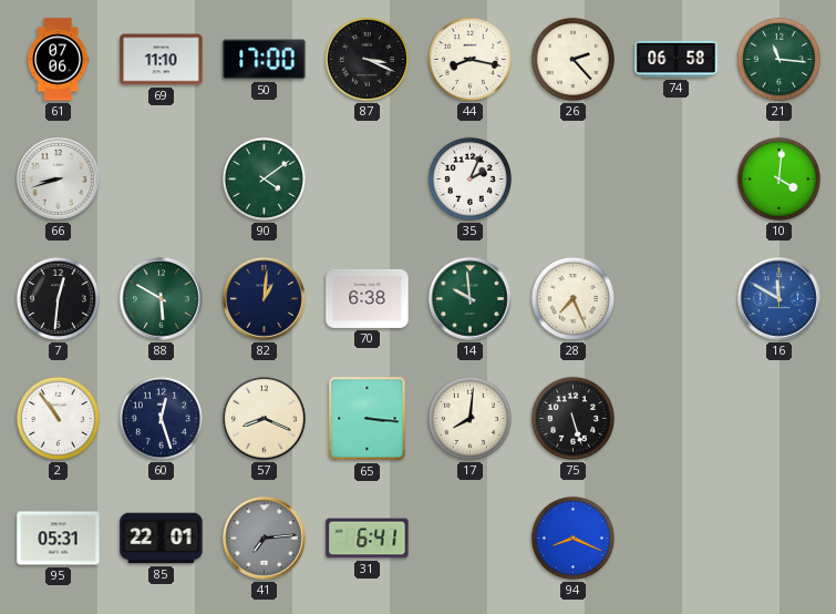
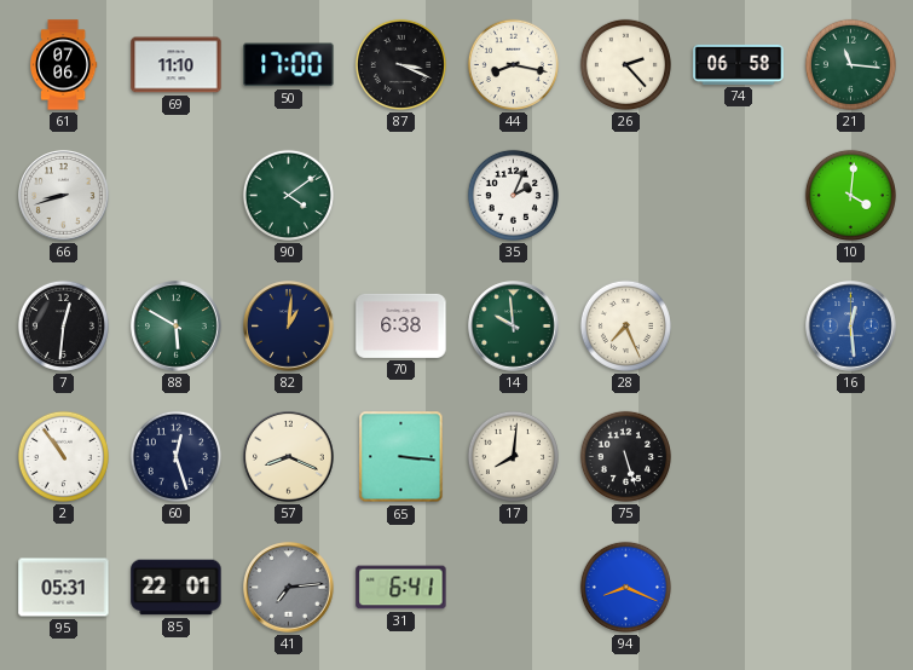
16: 11:50 -> 12:29 (851, 327)
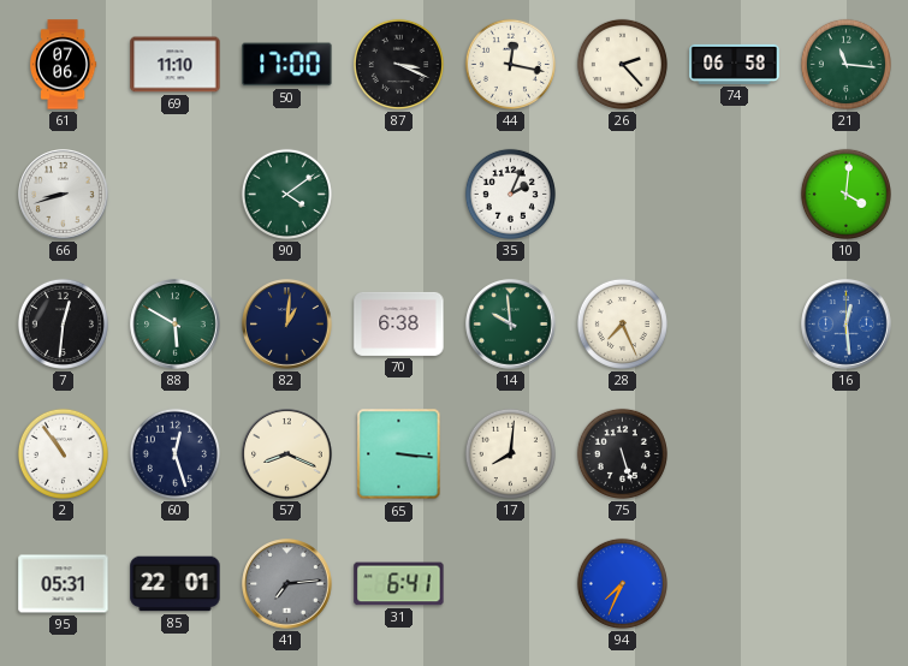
44: 8:17 -> 12:17 (510, 64)
94: 8:19 -> 7:34 (622, 583)
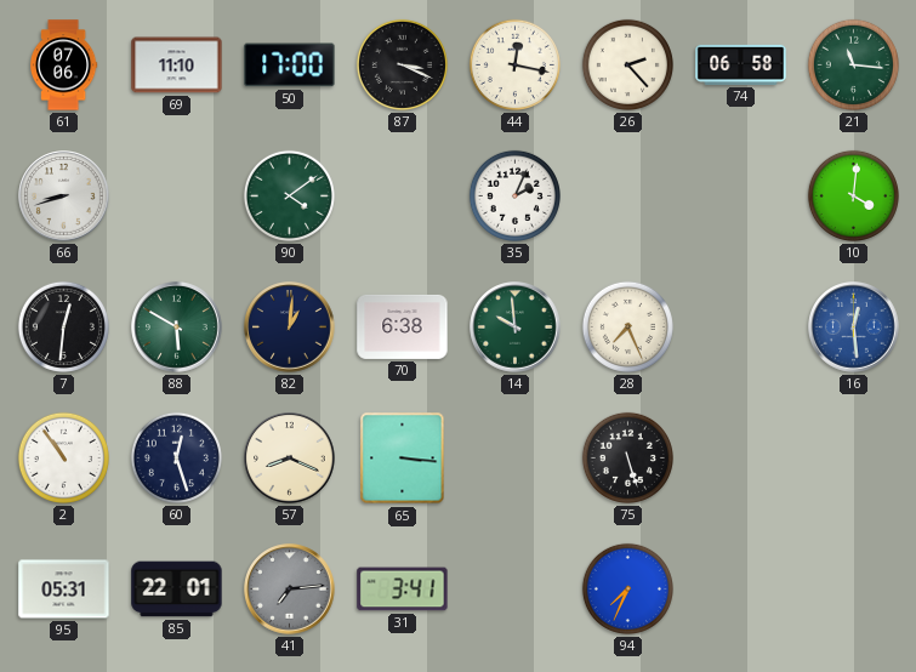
17: 8:01 -> none (510, 453)
31: 6:41 -> 3:41 (403, 590)
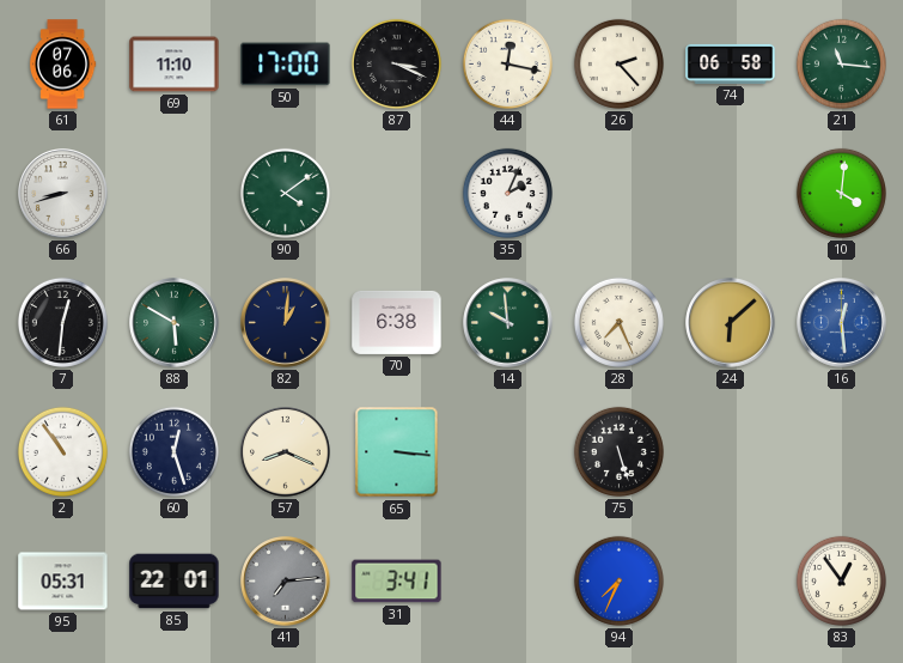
24: none -> 6:08 (731, 323)
83: none -> 12:54 (841, 580)
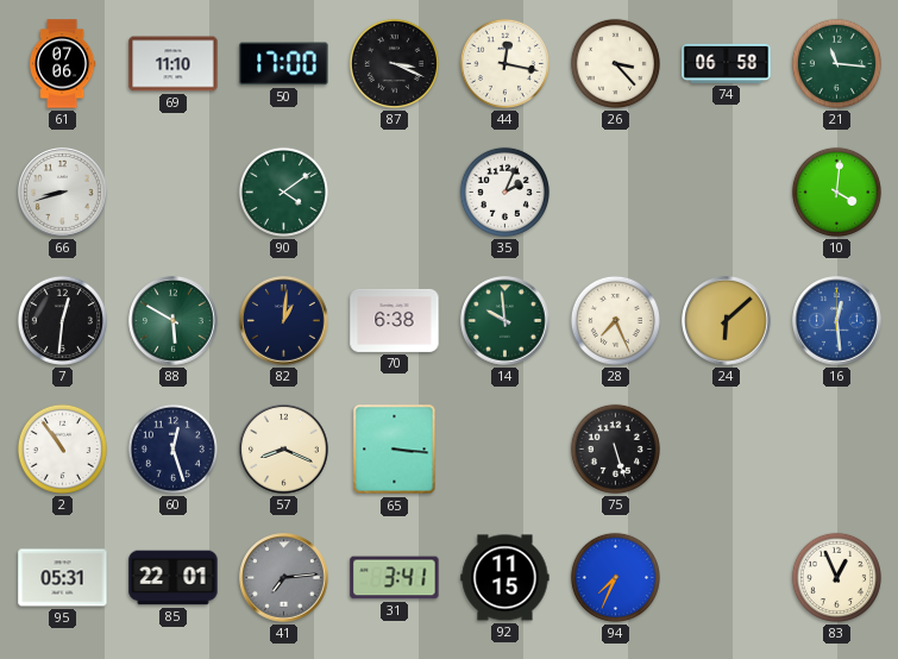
26: 2:23 -> 3:23 (615, 63)
92: none -> 11:15 (505, 578)
83: 12:54 -> 12:56 (836, 577)
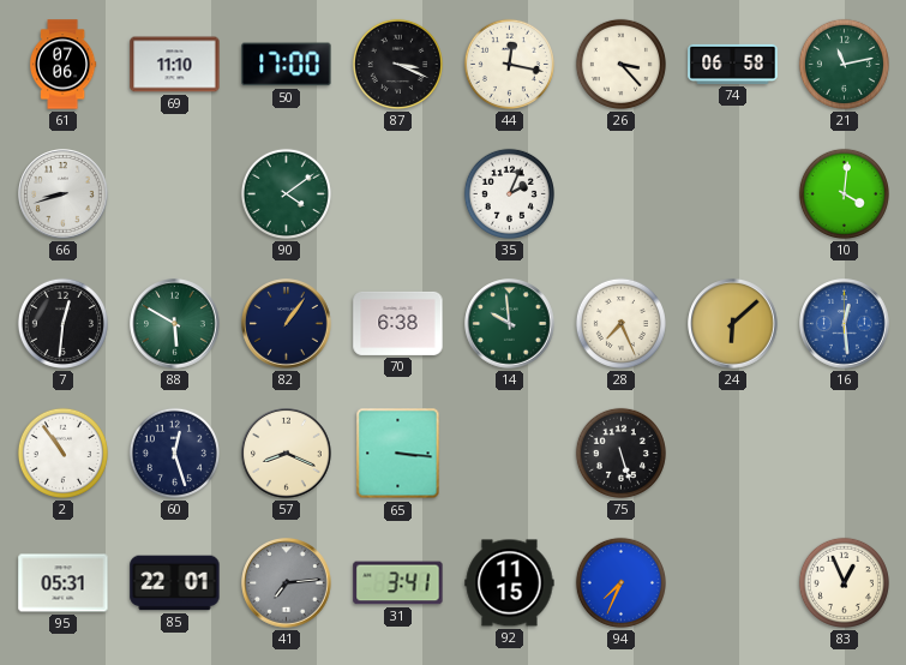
21: 11:16 -> 11:13 (844, 64)
82: 1:01 -> 1:06 (287, 324)
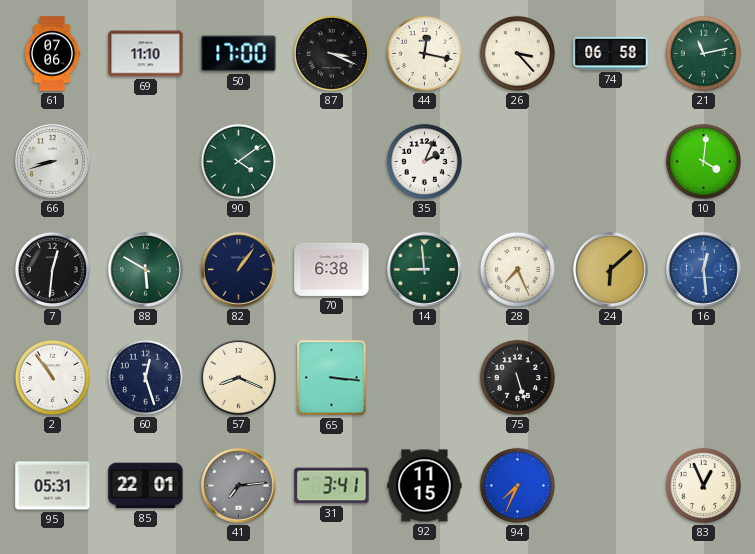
14: 9:59 -> 8:59 (425, 270)
